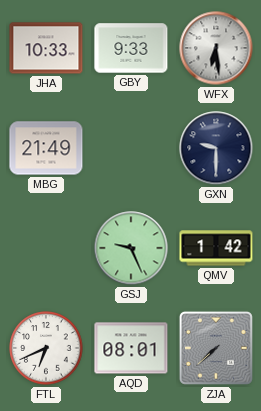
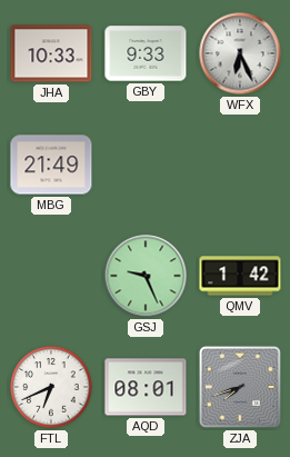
WFX: 6:29 -> 6:26 (240, 53)
GXN: 9:30 -> none (216, 148)
ZJA: 7:38 -> 7:42 (240, 387)
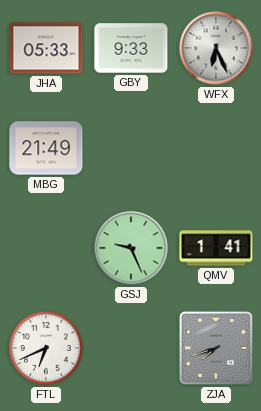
JHA: 10:33 -> 05:33 (46, 48)
QMV: 1:42 -> 1:41 (216, 248)
AQD: 08:01 -> none (146, 387)
